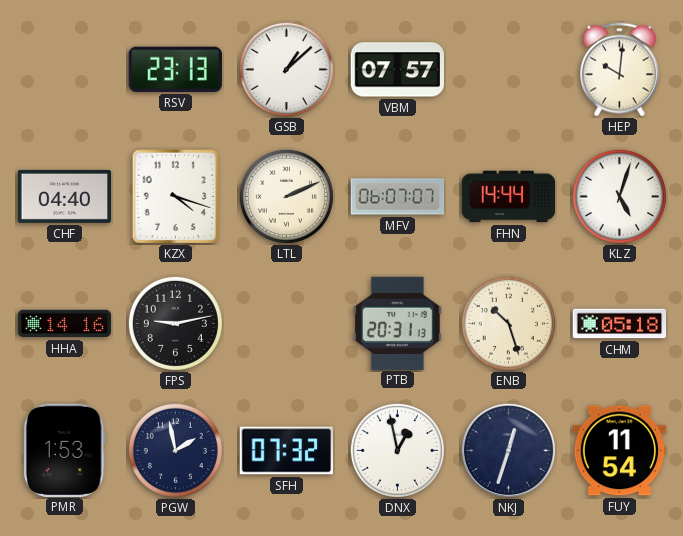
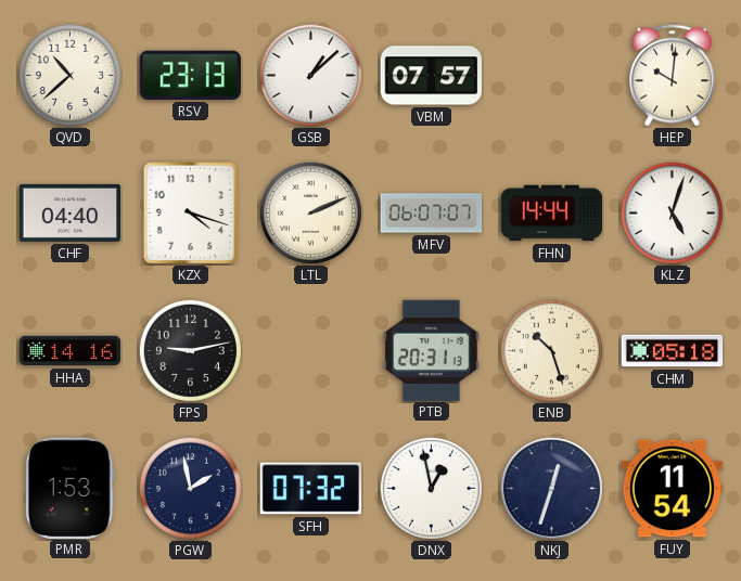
QVD: none -> 10:38 (69, 75)
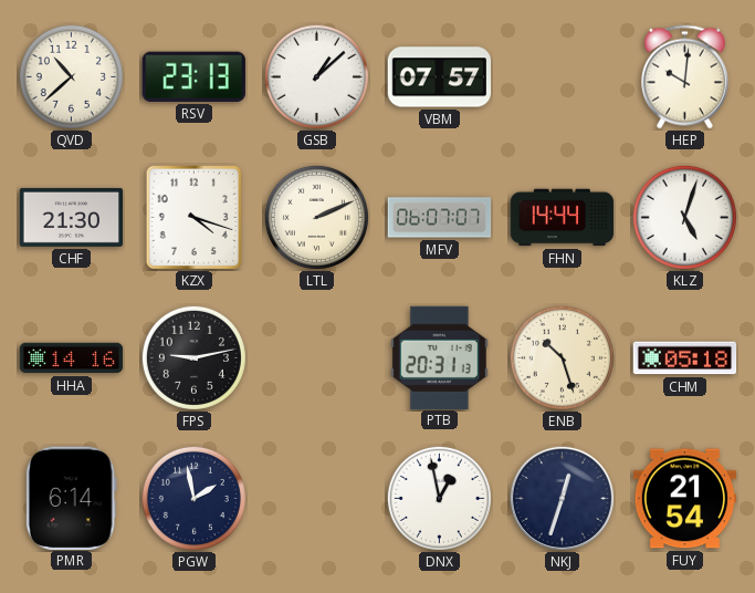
CHF: 04:40 -> 21:30 (72, 217)
PMR: 1:53 -> 6:14 (71, 498)
SFH: 07:32 -> none (311, 489)
FUY: 11:54 -> 21:54 (685, 499)
